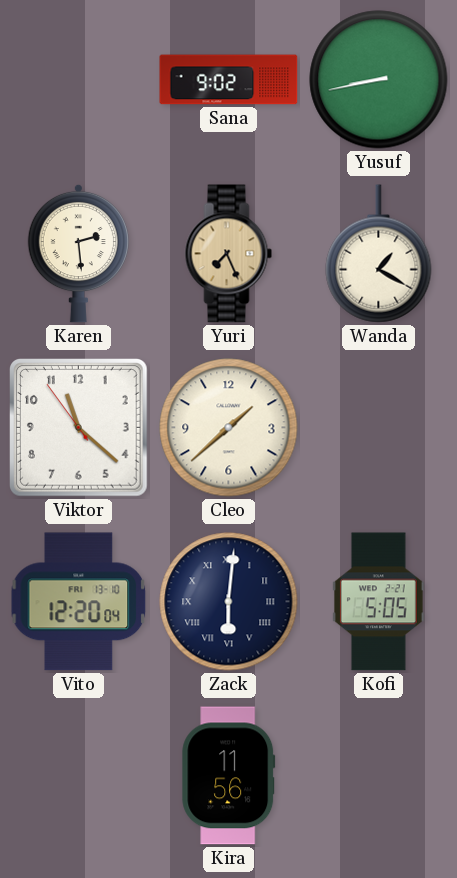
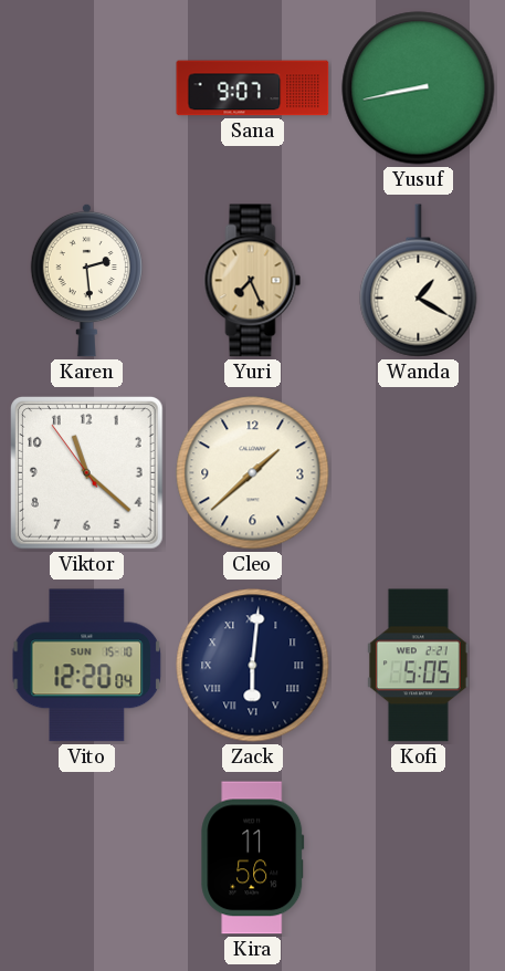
Sana: 9:02 -> 9:07 (253, 88)
Vito date: FRI 13-10 -> SUN 15-10 (87, 666)
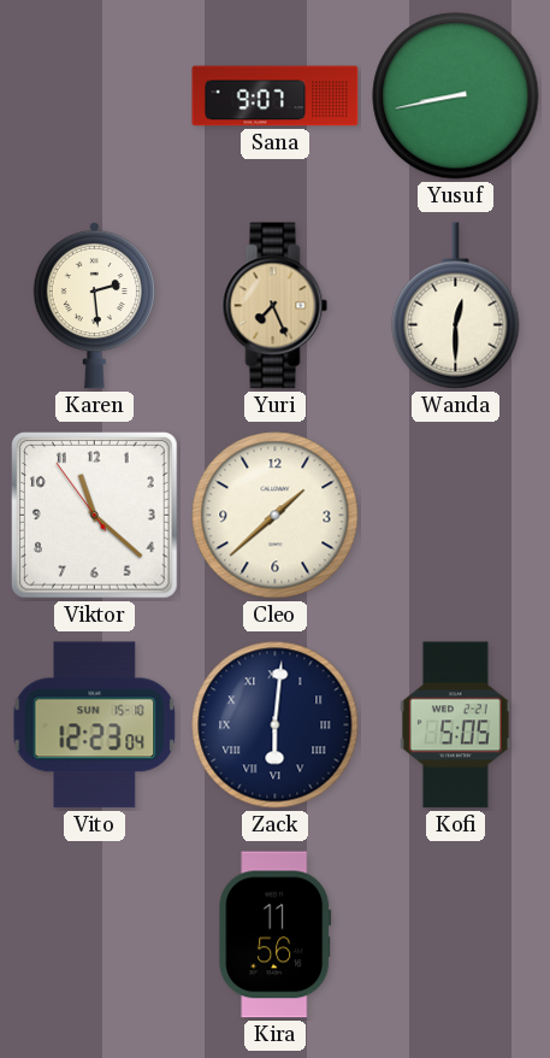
Wanda: 1:20 -> 12:30 (456, 306)
Vito: 12:20 -> 12:23 (95, 725)
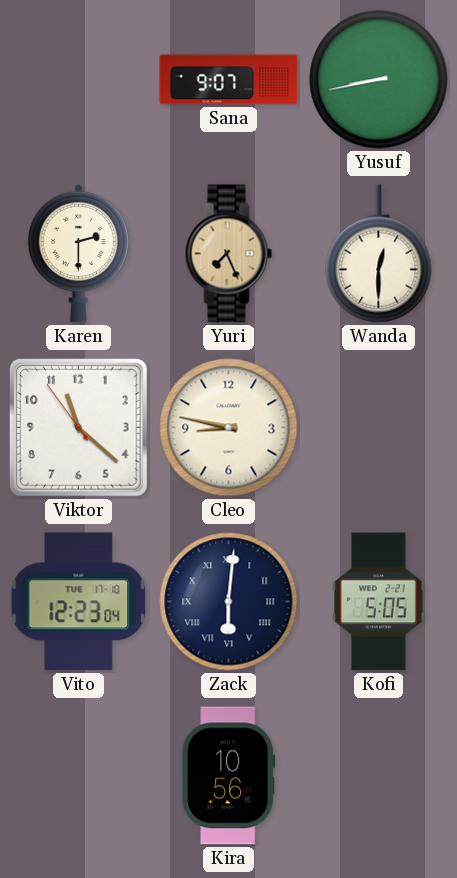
Karen: 2:29 -> 2:30 (78, 253)
Cleo: 1:38 -> 8:47 (229, 428)
Vito date: SUN 15-10 -> TUE 17-10 (79, 602)
Kira: 11:56 -> 10:56 (229, 776)
